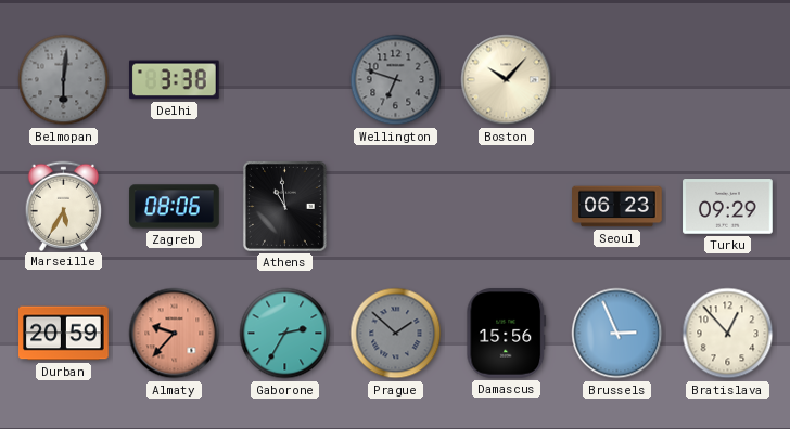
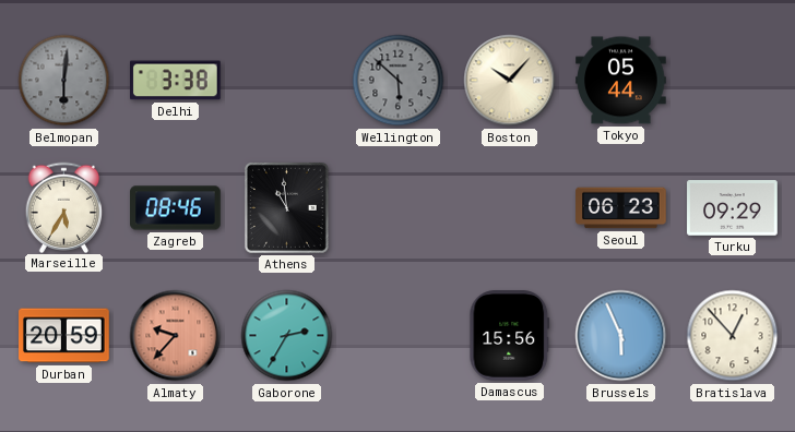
Wellington: 6:48 -> 5:52 (399, 81)
Tokyo: none -> 05:44 (621, 81)
Zagreb: 08:06 -> 08:46 (176, 208)
Prague: 1:52 -> none (396, 334)
Brussels: 2:56 -> 5:56 (621, 336)
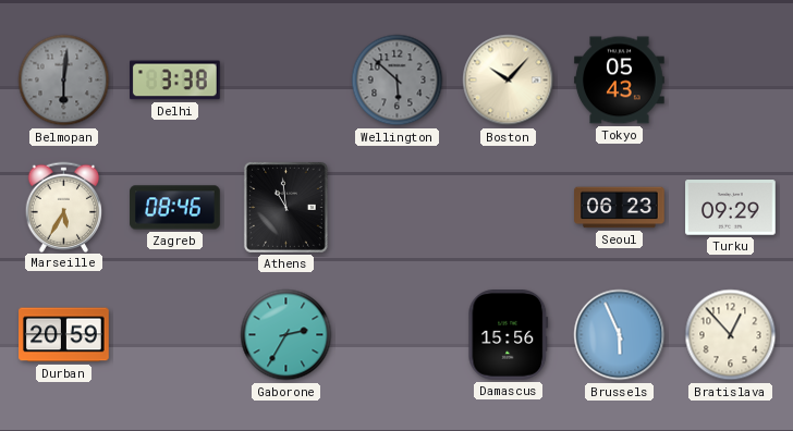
Tokyo: 05:44 -> 05:43 (620, 81)
Almaty: 9:37 -> none (176, 336)
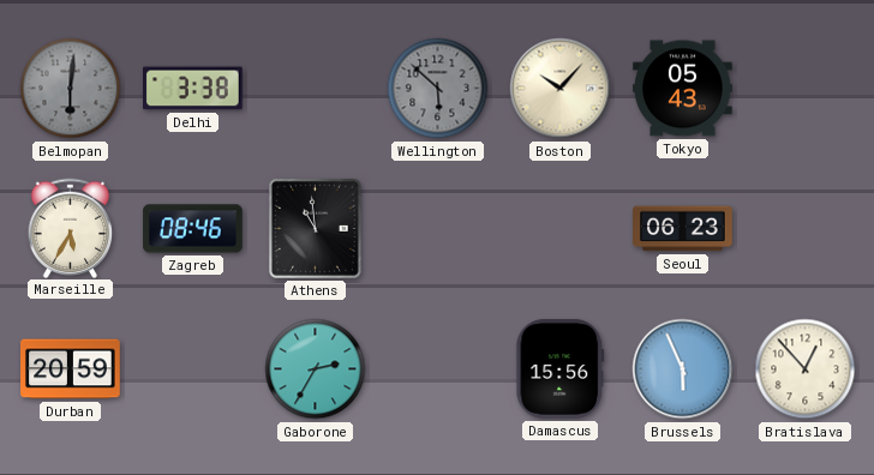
Turku: 09:29 -> none (731, 208)
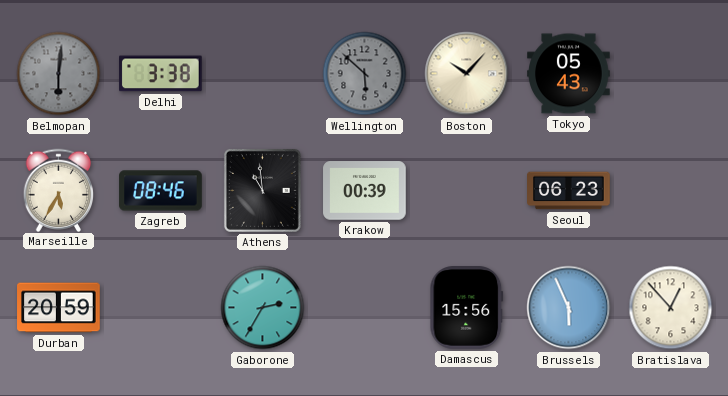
Krakow: none -> 00:39 (365, 191)
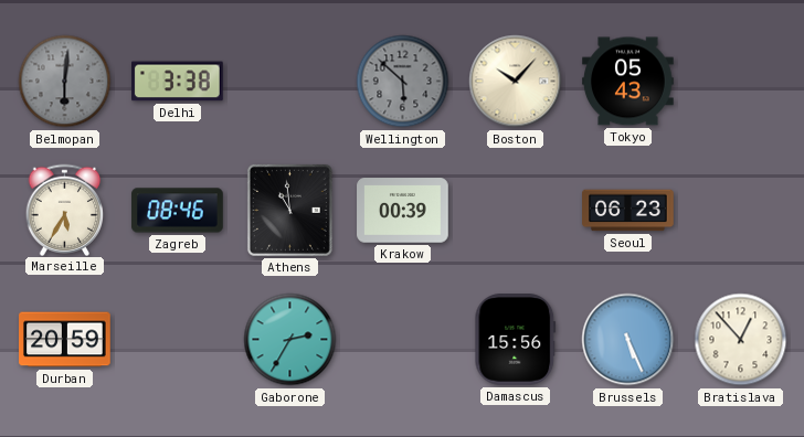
Brussels: 5:56 -> 5:26 (628, 340)
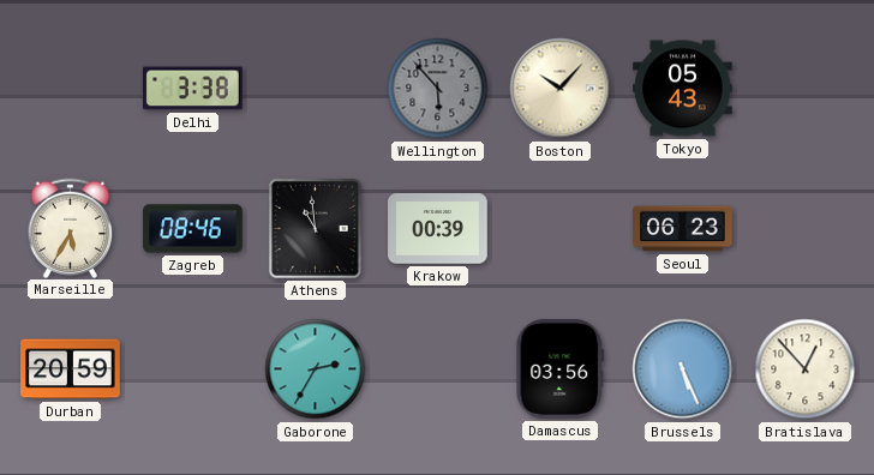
Belmopan: 6:01 -> none (65, 82)
Wellington: 5:52 -> 5:53 (438, 89)
Damascus: 15:56 -> 03:56 (561, 369)
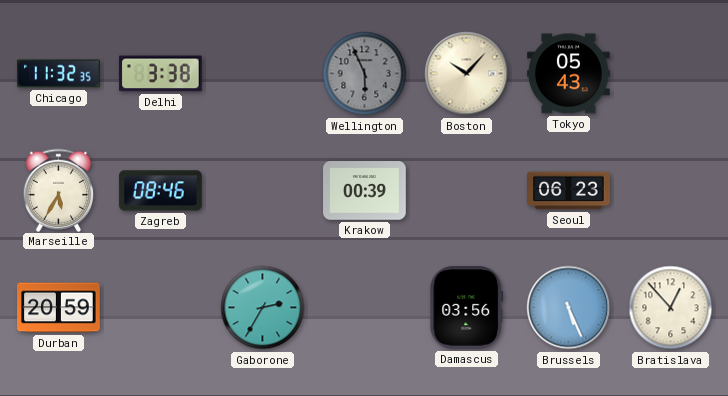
Chicago: none -> 11:32 (59, 74)
Wellington: 5:53 -> 5:56 (365, 74)
Athens: 10:59 -> none (315, 228)
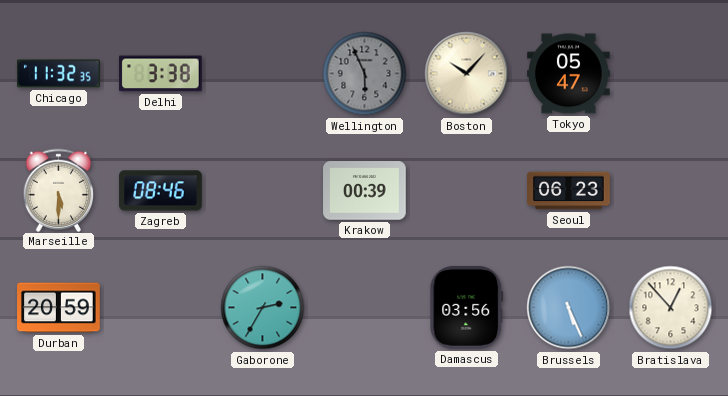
Tokyo: 05:43 -> 05:47 (569, 74)
Marseille: 5:35 -> 5:30 (59, 190)
